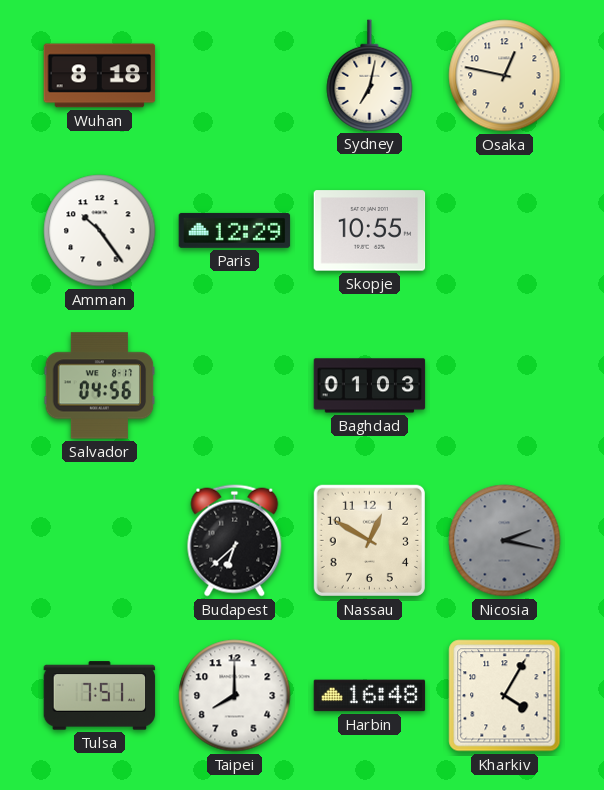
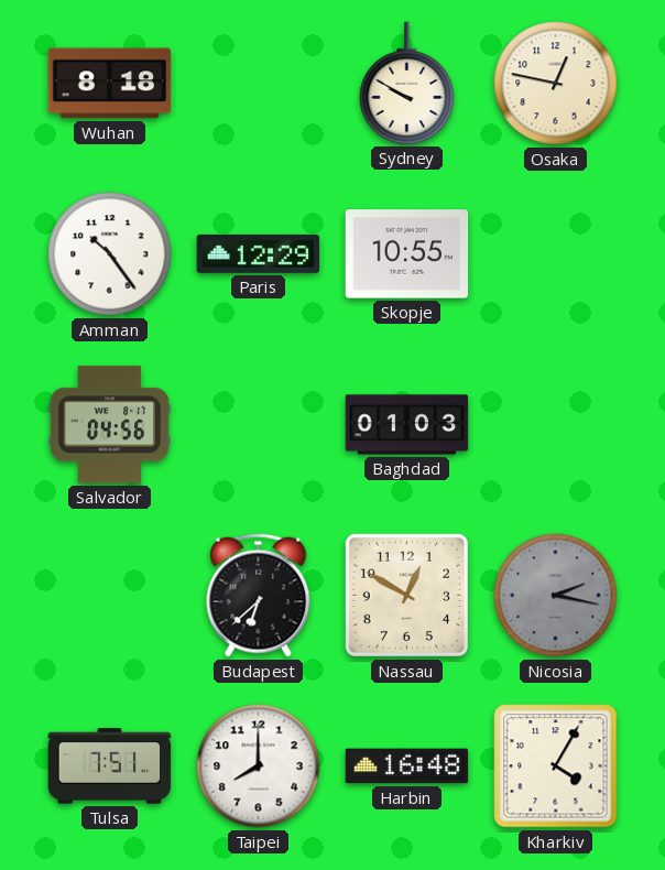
Sydney: 7:02 -> 9:50 (407, 83)
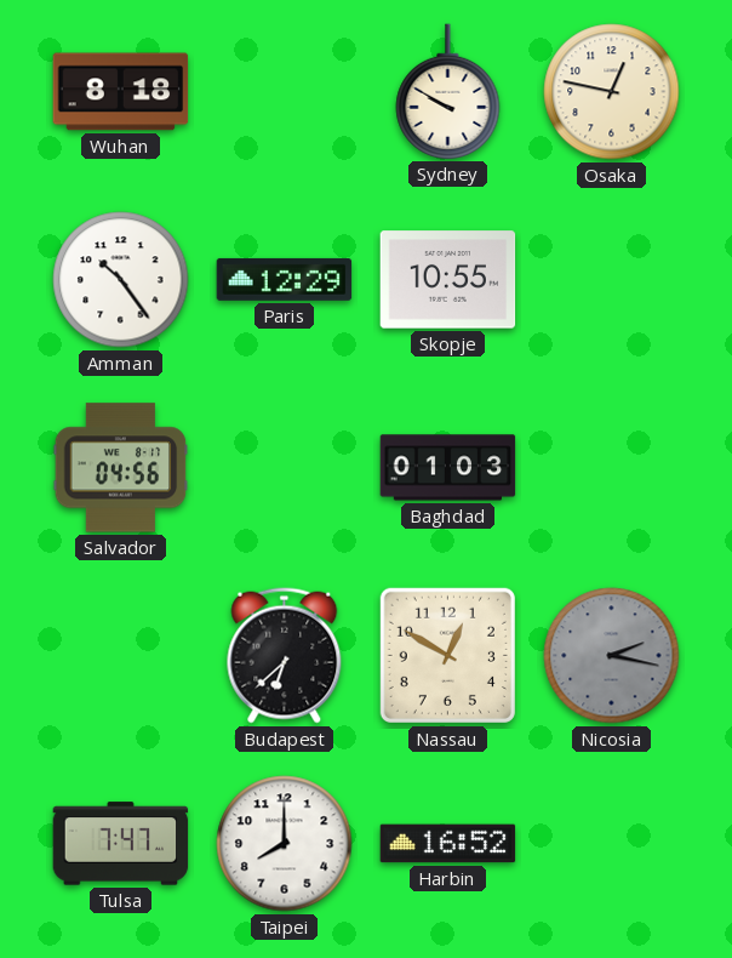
Tulsa: 7:51 -> 7:47 (121, 844)
Harbin: 16:48 -> 16:52 (448, 844)
Kharkiv: 4:05 -> none (556, 766)
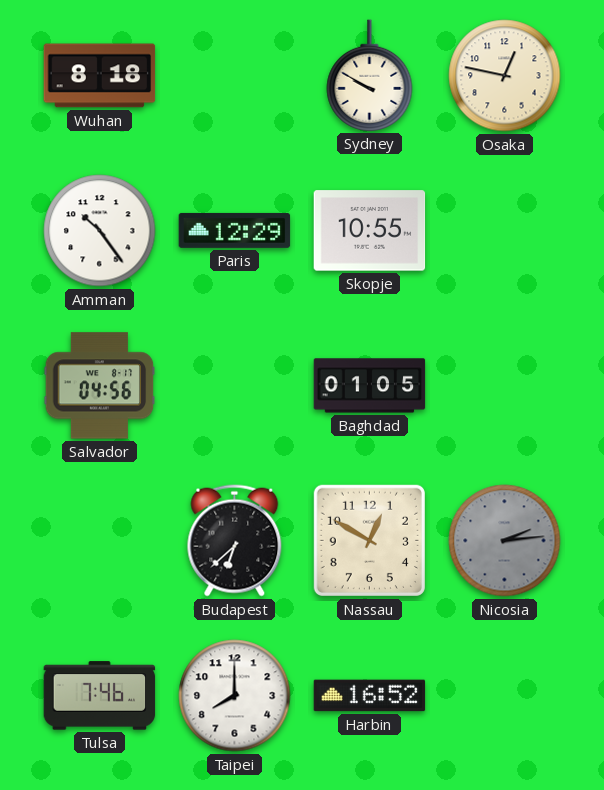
Baghdad: 01:03 -> 01:05 (370, 386)
Nicosia: 2:17 -> 2:14 (505, 541)
Tulsa: 7:47 -> 7:46 (100, 696)
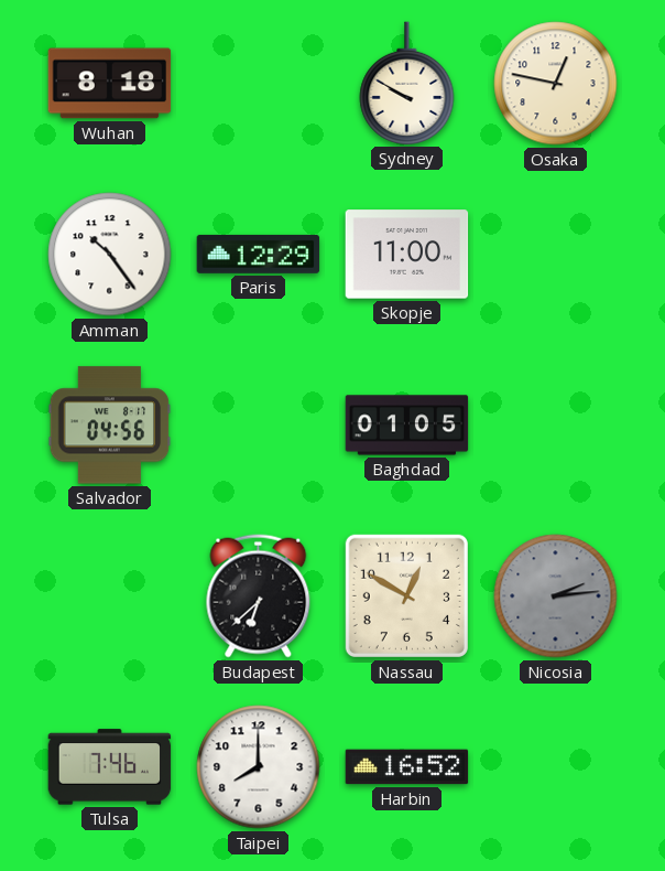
Skopje: 10:55 -> 11:00 (407, 255)
